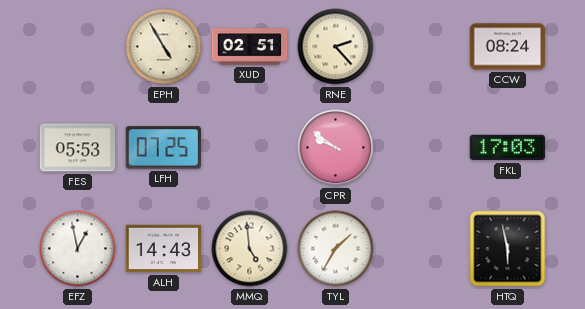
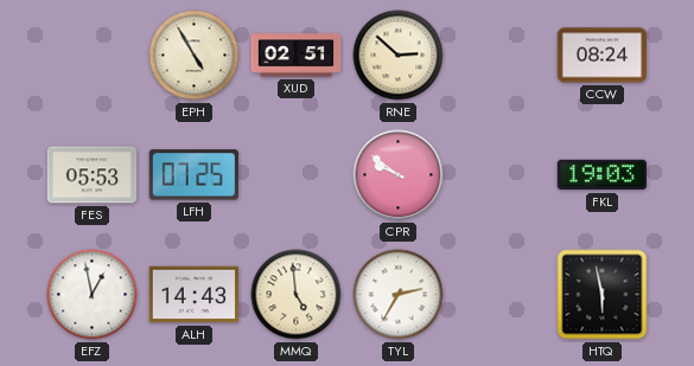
RNE: 2:23 -> 2:52 (399, 56)
FKL: 17:03 -> 19:03 (603, 175)
TYL: 1:35 -> 2:35 (399, 295)
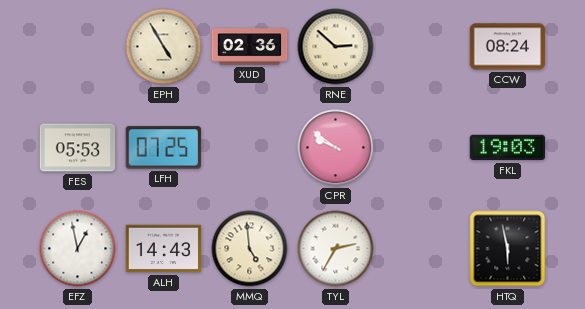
XUD: 02:51 -> 02:36 (250, 47)
